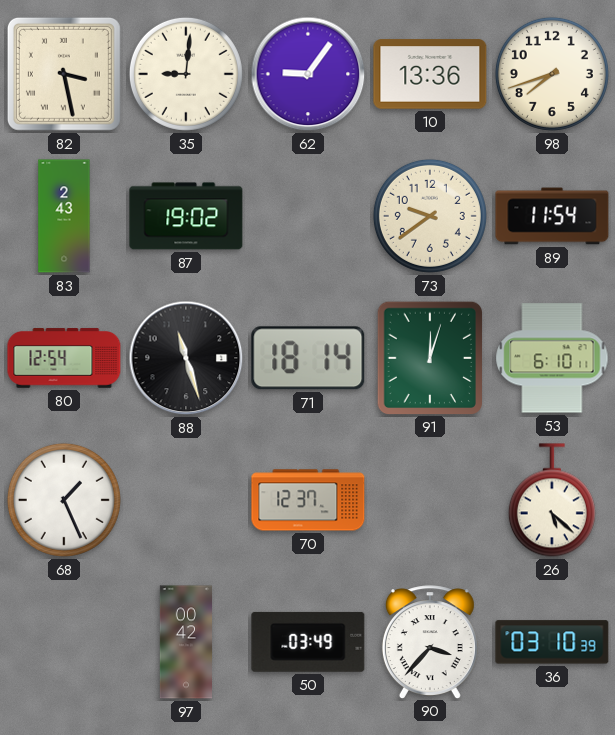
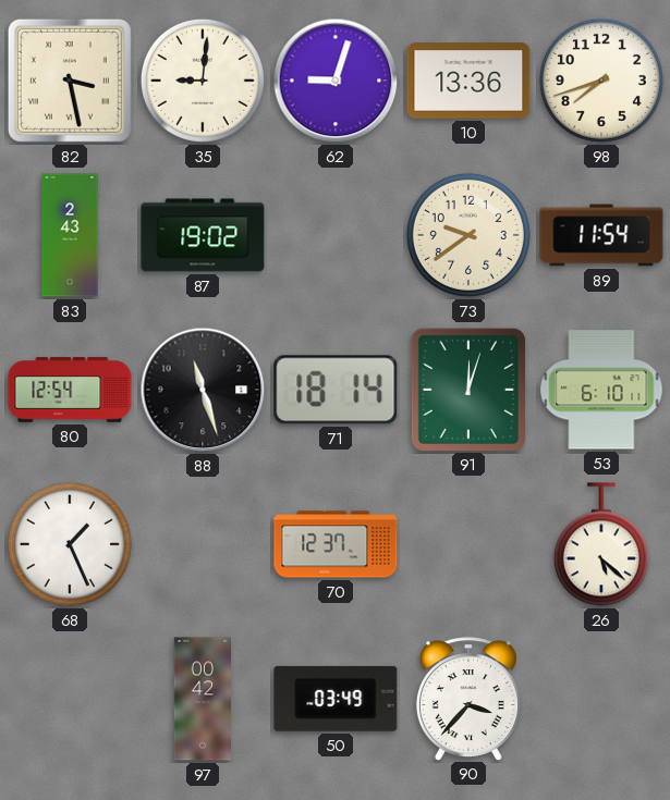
62: 9:06 -> 9:03 (336, 81)
36: 03:10 -> none (552, 642)
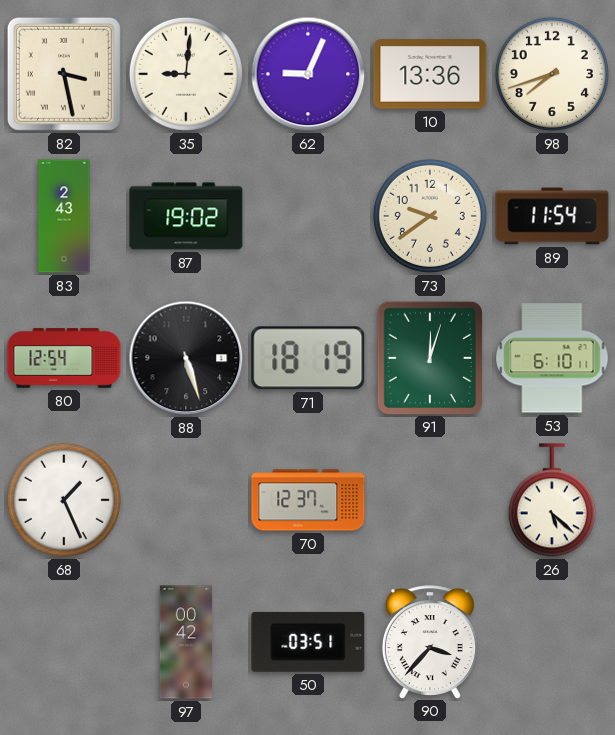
62: 9:03 -> 9:04 (308, 74)
88: 11:27 -> 5:27 (186, 358)
71: 18:14 -> 18:19 (308, 358)
50: 03:49 -> 03:51 (308, 642)
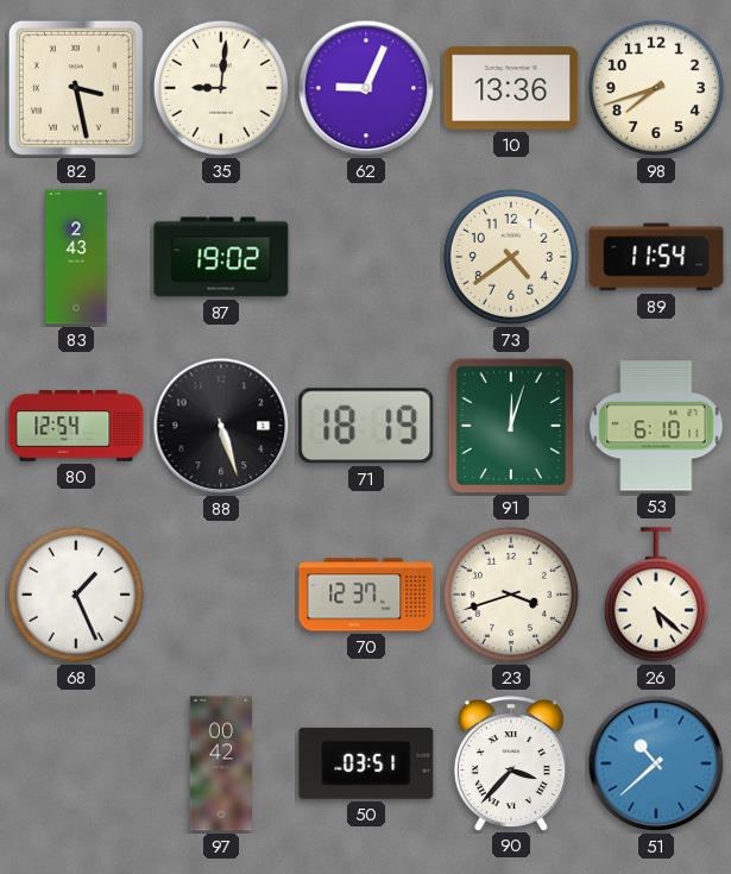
73: 9:39 -> 4:39 (511, 257)
23: none -> 3:42 (511, 595)
51: none -> 10:38 (656, 763)
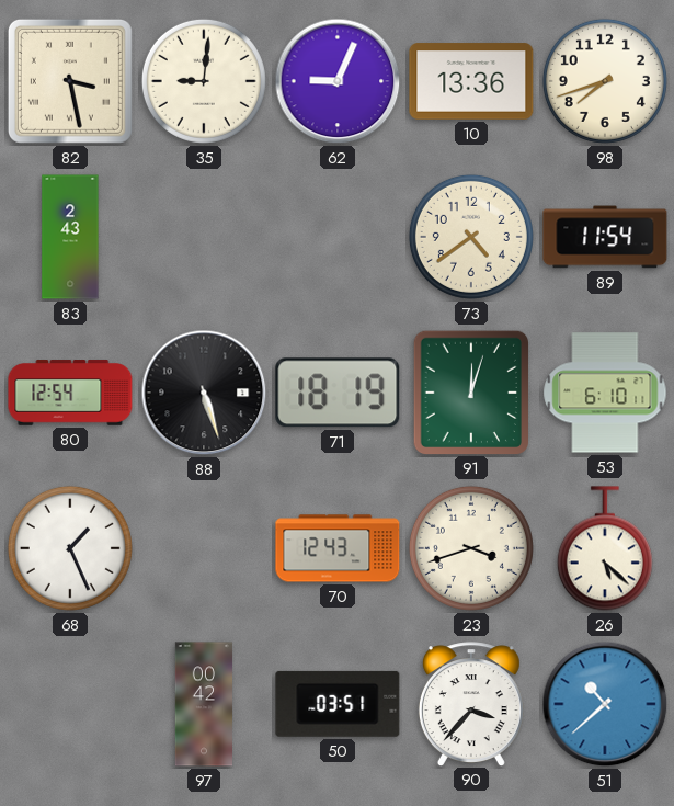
87: 19:02 -> none (221, 257)
70: 12:37 -> 12:43 (338, 548)
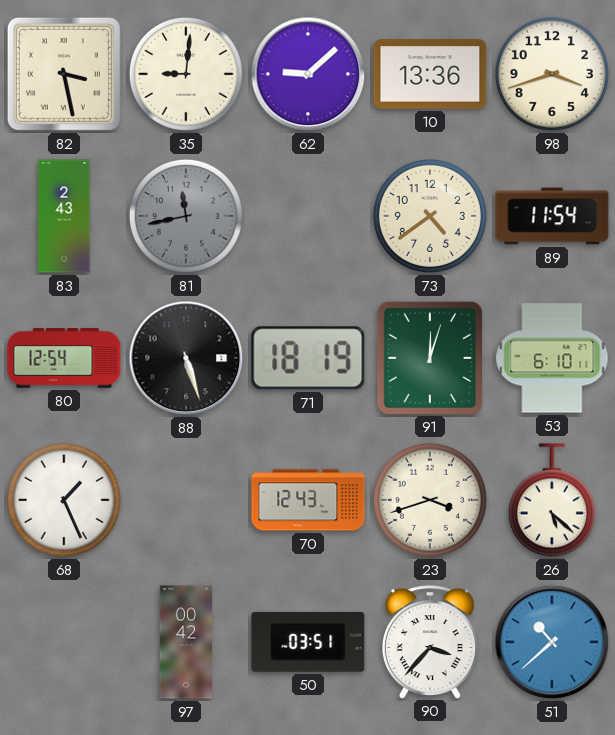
62: 9:04 -> 9:08 (308, 74)
98: 7:42 -> 3:42 (552, 74)
81: none -> 11:43 (186, 216)
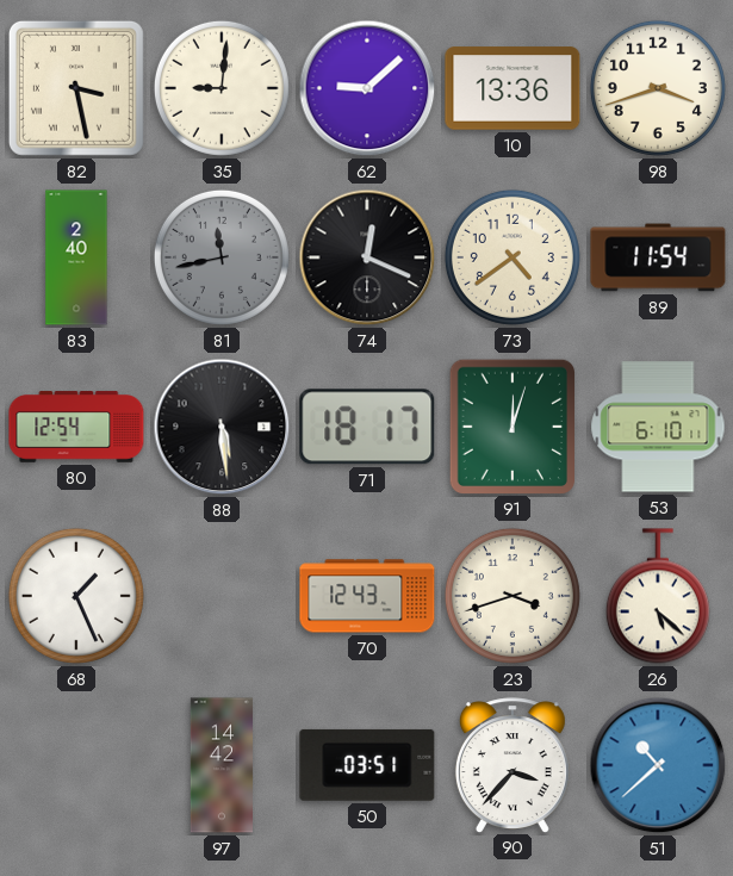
83: 2:43 -> 2:40 (76, 257)
74: none -> 12:19 (367, 257)
88: 5:27 -> 5:29 (222, 427)
71: 18:19 -> 18:17 (367, 427)
97: 00:42 -> 14:42 (222, 765)
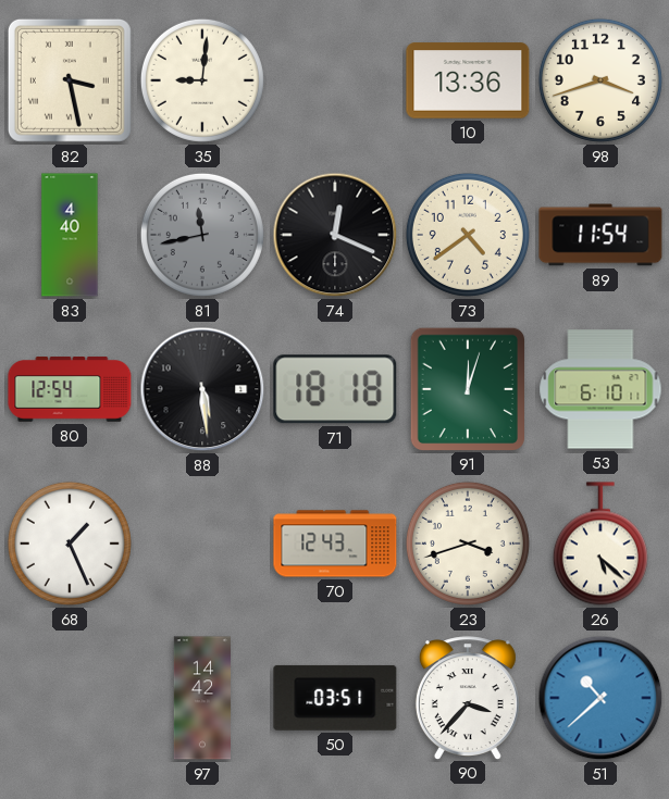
62: 9:08 -> none (367, 88)
83: 2:40 -> 4:40 (70, 235)
71: 18:17 -> 18:18 (335, 389)
